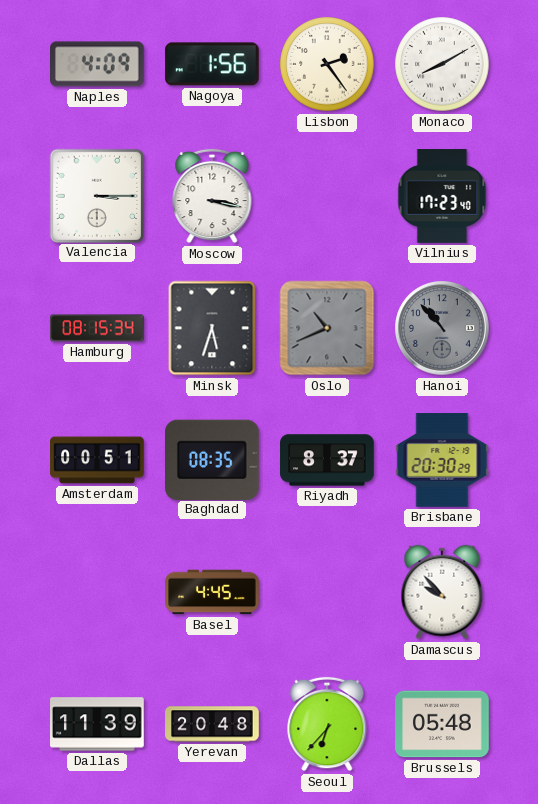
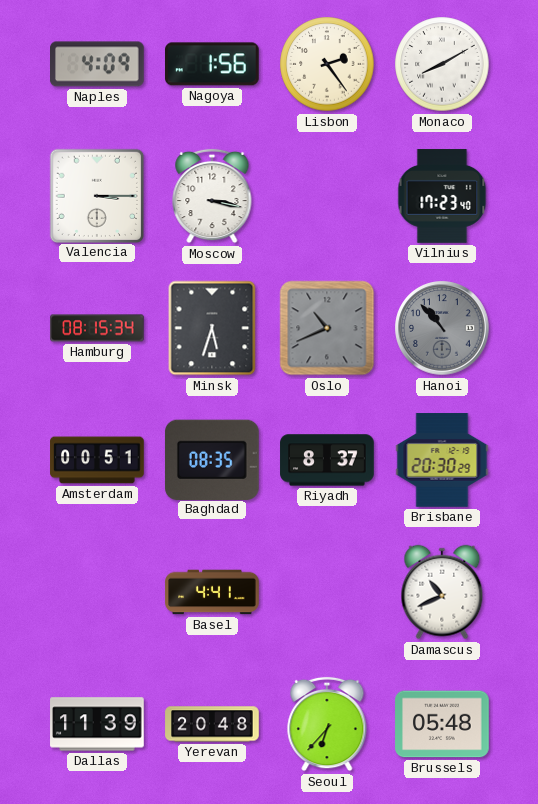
Basel: 4:45 -> 4:41 (212, 592)
Damascus: 9:53 -> 10:41 (442, 592)
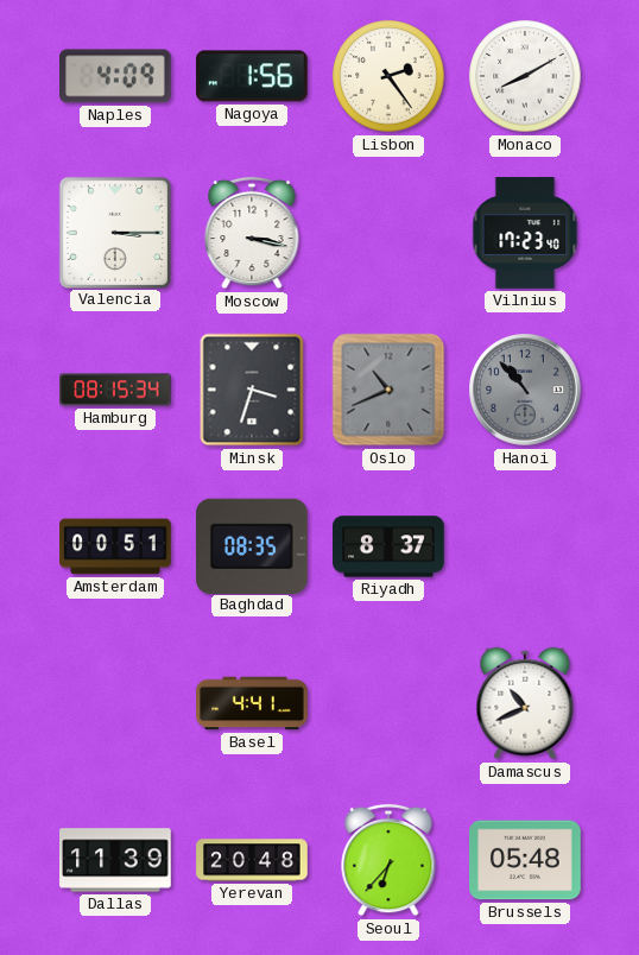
Minsk: 5:33 -> 3:33 (252, 390)
Brisbane: 20:30 -> none (442, 460)
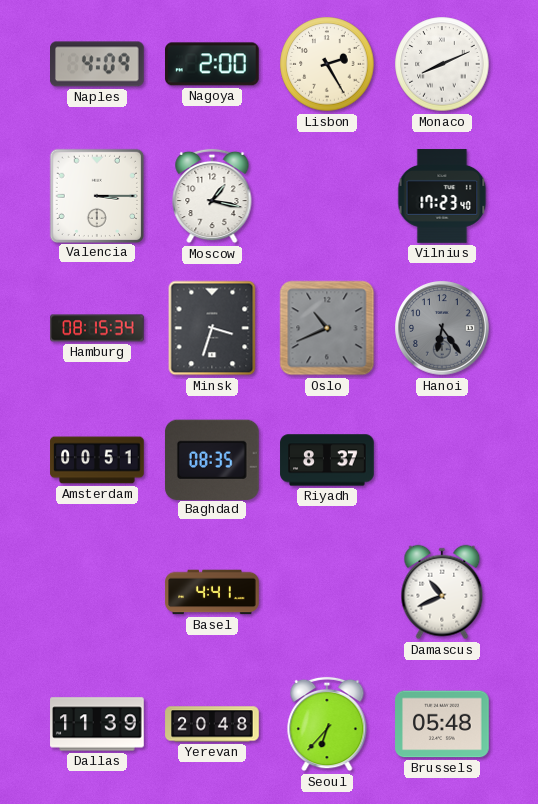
Nagoya: 1:56 -> 2:00 (213, 64)
Lisbon: 2:24 -> 2:25 (327, 64)
Monaco: 8:10 -> 8:11 (442, 64)
Moscow: 3:17 -> 1:17 (212, 196)
Hanoi: 10:53 -> 6:24 (442, 328)
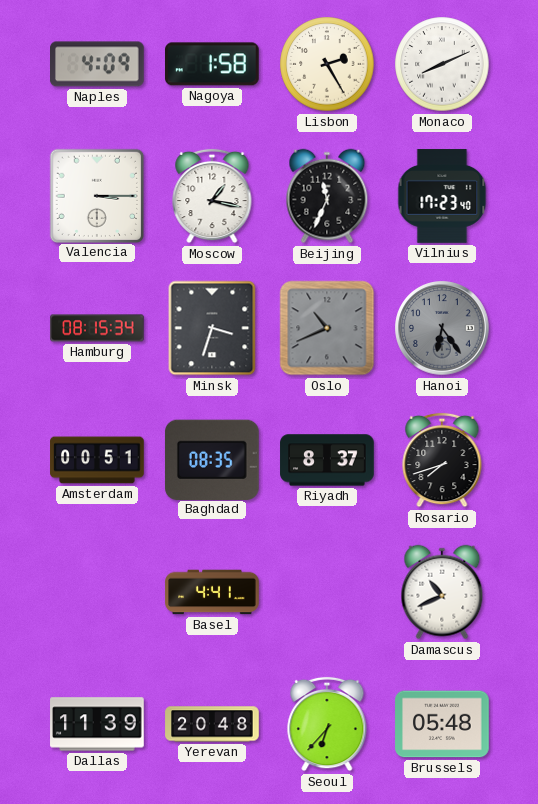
Nagoya: 2:00 -> 1:58 (213, 64)
Beijing: none -> 11:34 (327, 196)
Rosario: none -> 7:42 (442, 460)
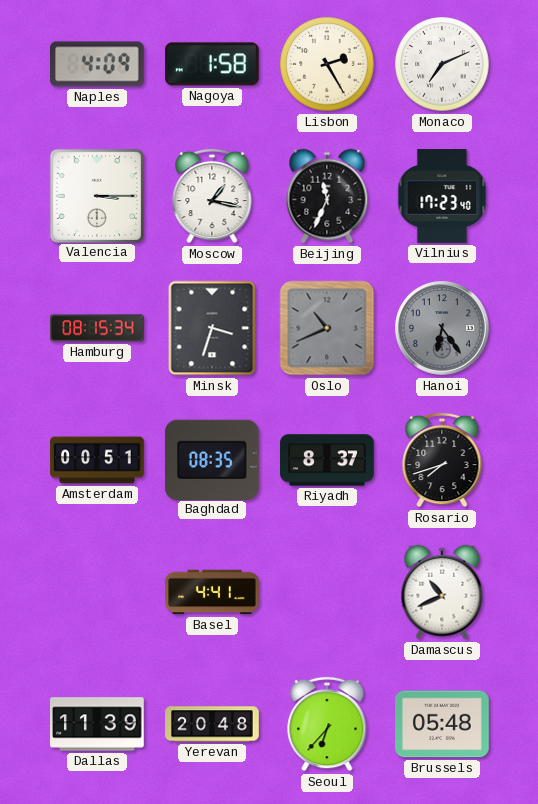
Monaco: 8:11 -> 7:11 (442, 64)
